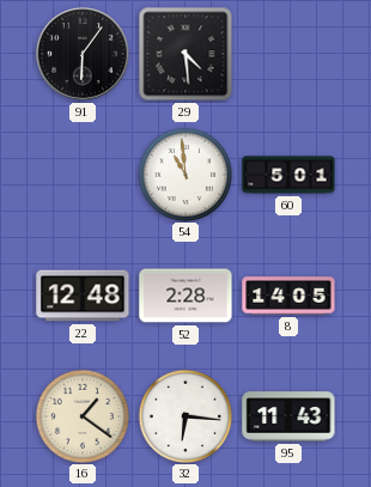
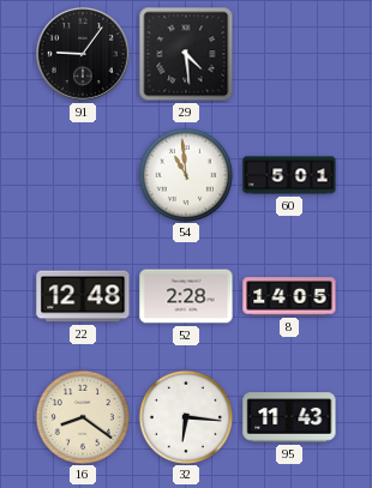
91: 6:06 -> 9:06 (83, 54)
16: 1:21 -> 8:21 (82, 416)
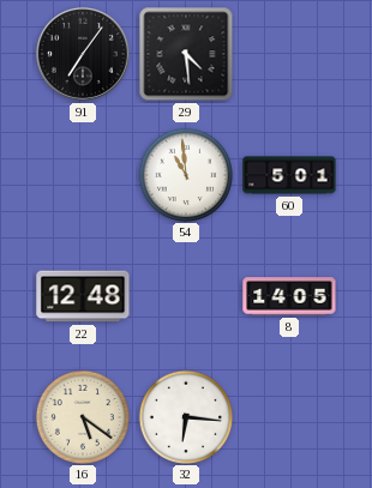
91: 9:06 -> 7:06 (83, 54)
52: 2:28 -> none (186, 296)
16: 8:21 -> 5:21 (82, 416)
95: 11:43 -> none (289, 417)
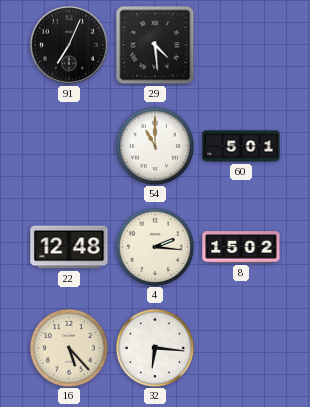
91: 7:06 -> 7:04 (69, 45)
54: 10:59 -> 11:00 (154, 145)
4: none -> 2:16 (154, 246)
8: 14:05 -> 15:02 (241, 247)
16: 5:21 -> 5:23 (68, 347)
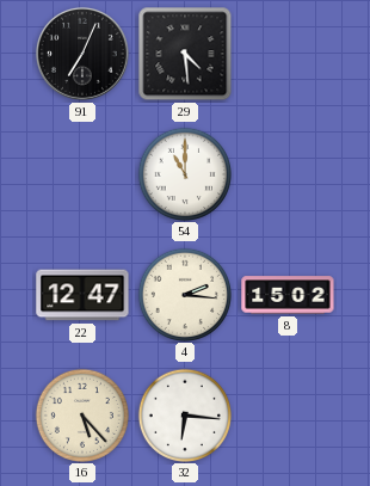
60: 5:01 -> none (241, 146)
22: 12:48 -> 12:47 (82, 295)
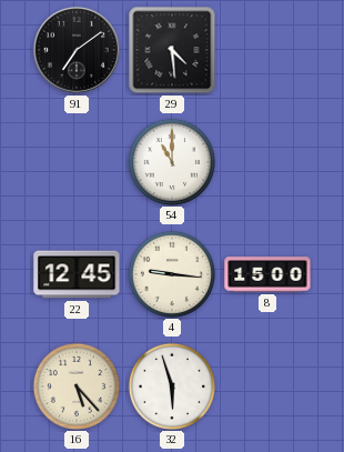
91: 7:04 -> 7:09 (77, 50)
22: 12:47 -> 12:45 (77, 274)
4: 2:16 -> 9:16 (171, 273)
8: 15:02 -> 15:00 (267, 274)
32: 6:16 -> 5:57 (171, 385)
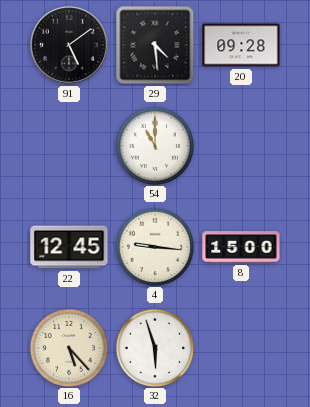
91: 7:09 -> 5:09 (69, 45)
20: none -> 09:28 (241, 45)
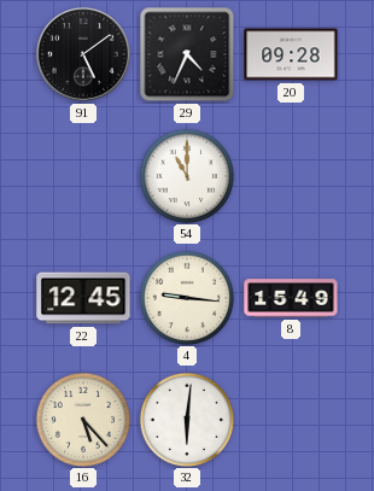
29: 4:29 -> 4:34 (187, 54)
8: 15:00 -> 15:49 (291, 298)
32: 5:57 -> 6:01 (186, 419)
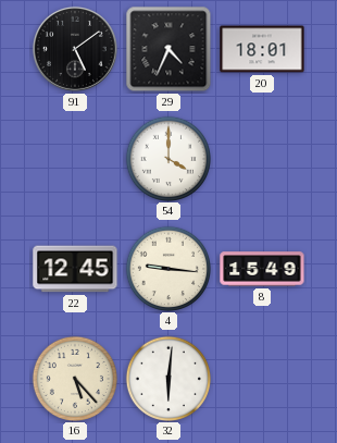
20: 09:28 -> 18:01 (262, 49)
54: 11:00 -> 4:00 (167, 158)
